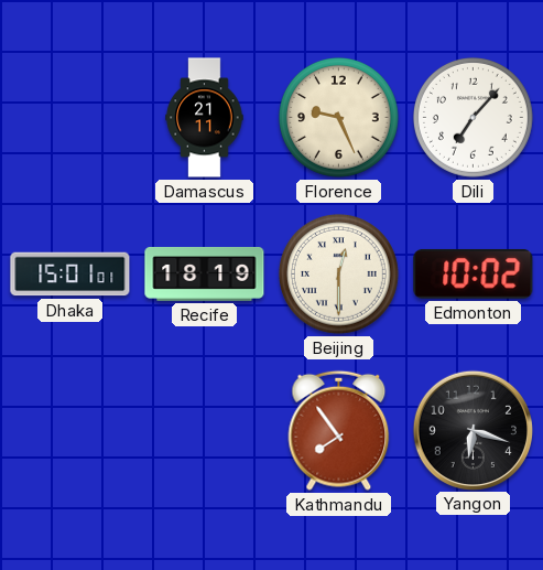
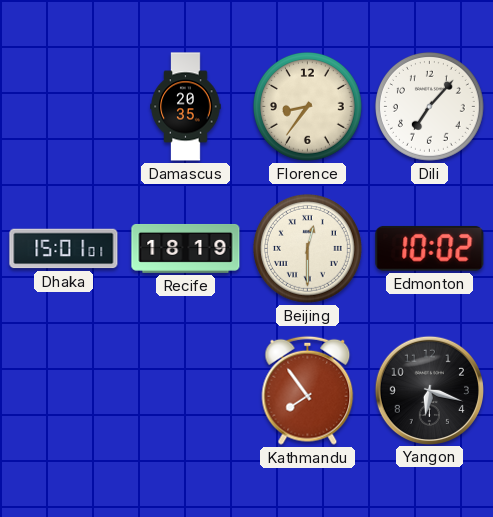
Damascus: 21:11 -> 20:35 (186, 107)
Florence: 9:26 -> 8:36 (307, 106)
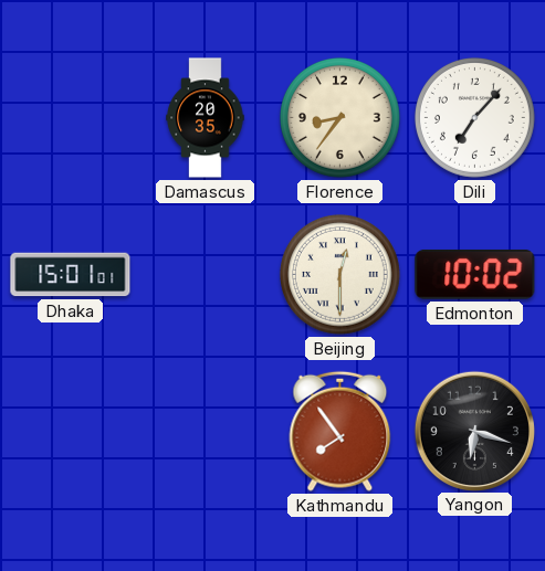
Recife: 18:19 -> none (186, 248)
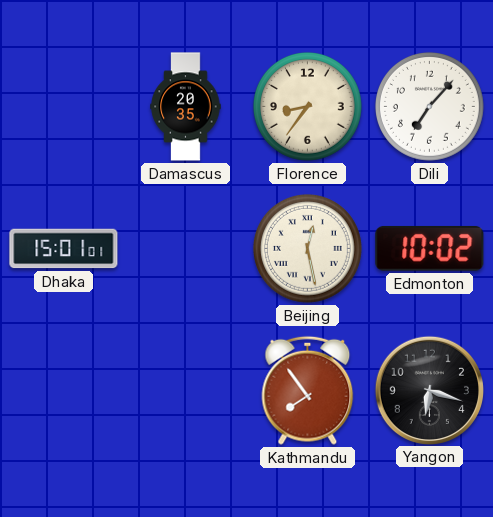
Beijing: 12:30 -> 12:28 (307, 248)
